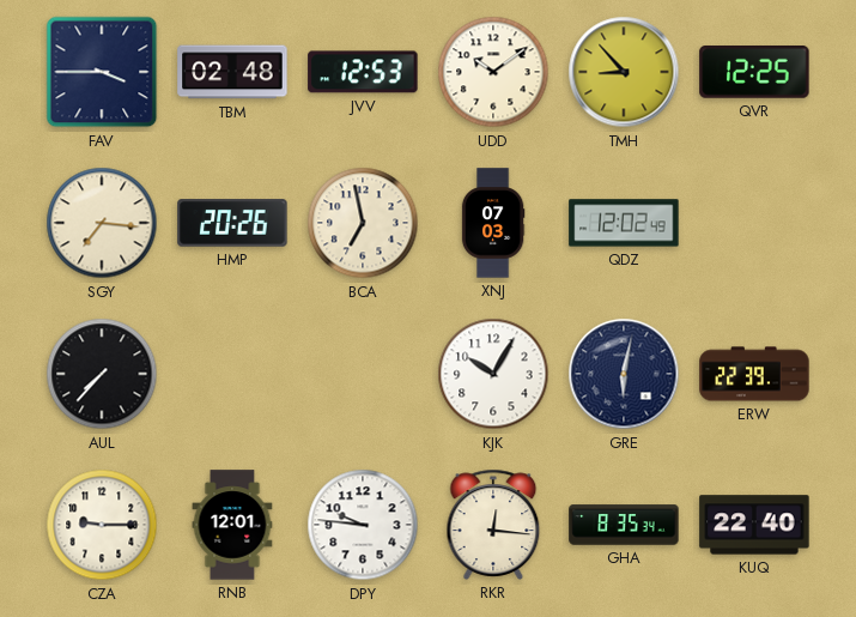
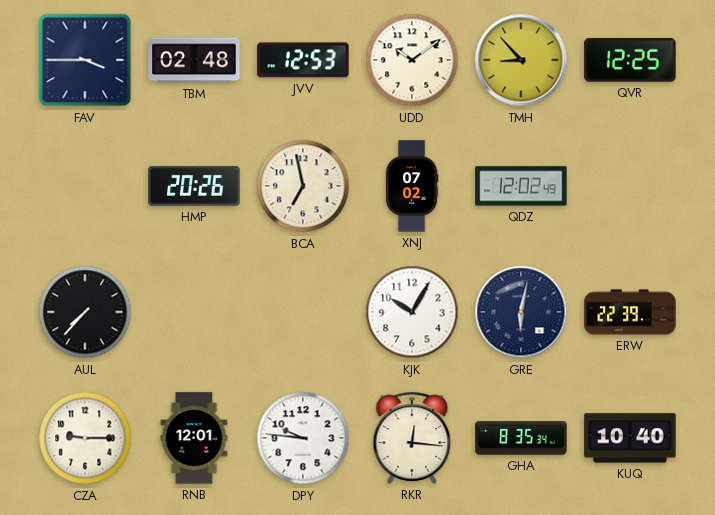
SGY: 7:16 -> none (102, 223)
XNJ: 07:03 -> 07:02 (412, 186)
KUQ: 22:40 -> 10:40 (630, 438)
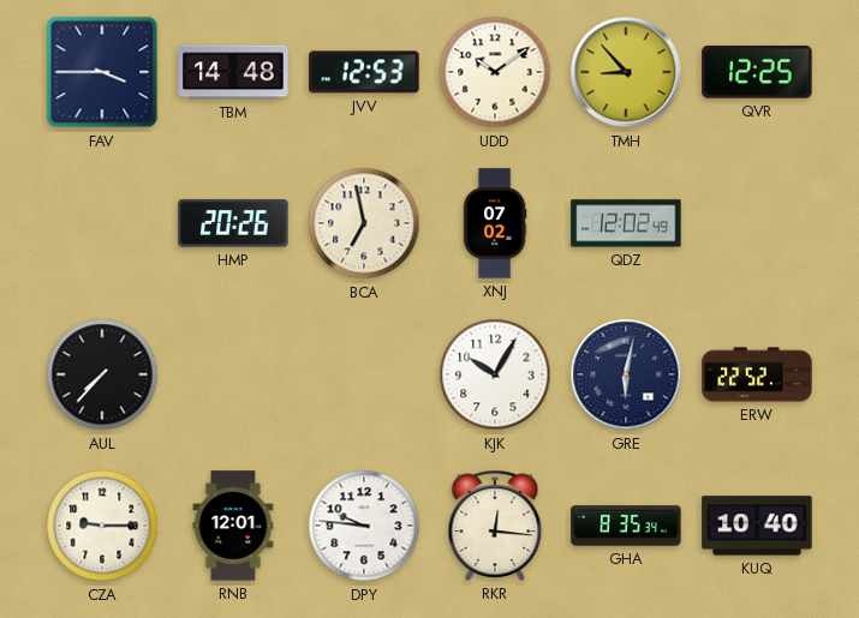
TBM: 02:48 -> 14:48 (233, 72)
ERW: 22:39 -> 22:52 (757, 374)
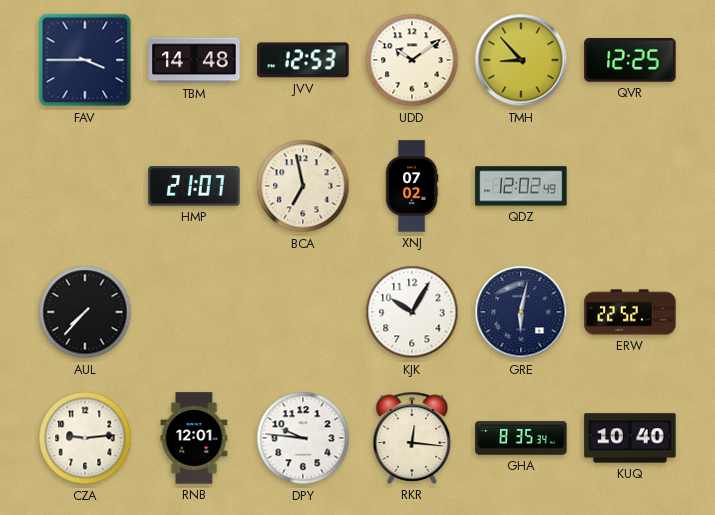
HMP: 20:26 -> 21:07 (194, 186)
CZA: 9:15 -> 9:14 (85, 438)
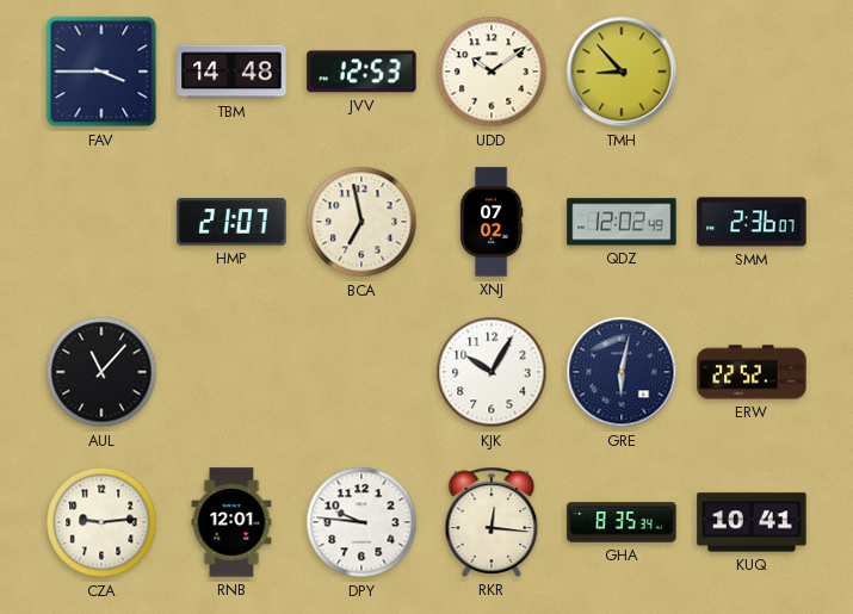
QVR: 12:25 -> none (630, 60)
SMM: none -> 2:36 (752, 222)
AUL: 7:37 -> 11:07 (101, 372)
KUQ: 10:40 -> 10:41 (752, 522)
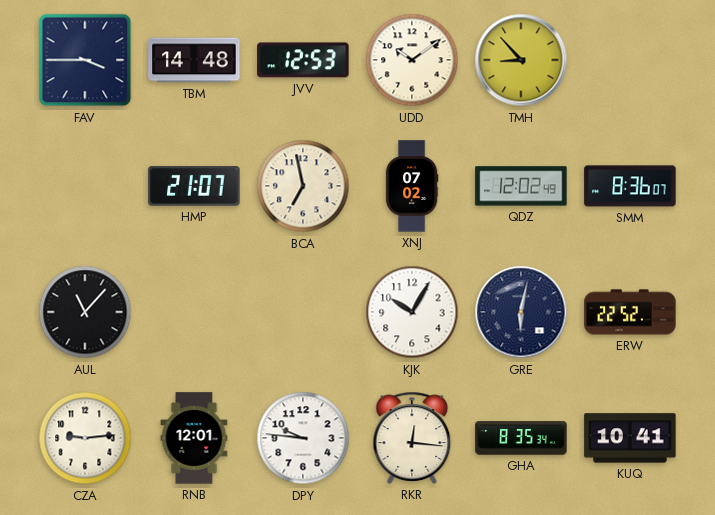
SMM: 2:36 -> 8:36 (630, 186)
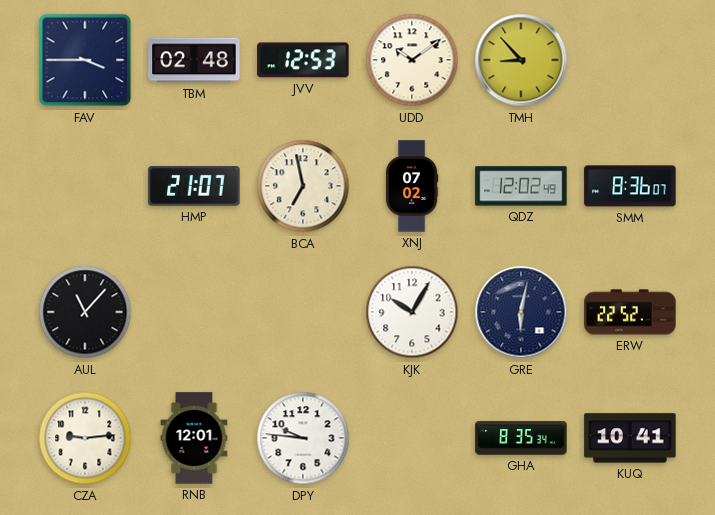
TBM: 14:48 -> 02:48 (194, 60)
RKR: 12:16 -> none (412, 438)
